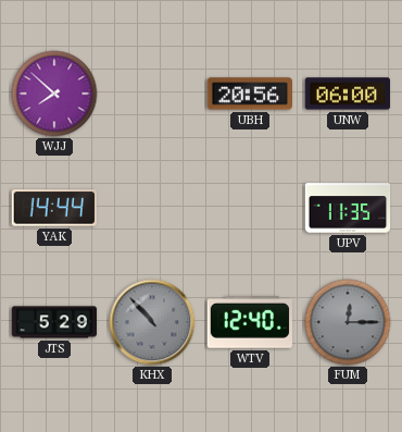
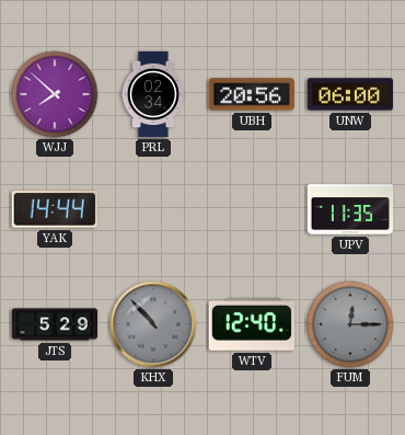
PRL: none -> 02:34 (153, 94)
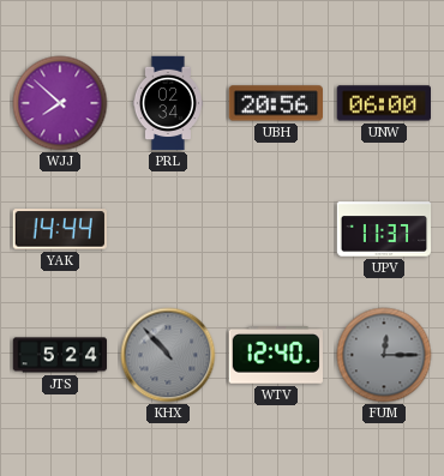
UPV: 11:35 -> 11:37 (384, 229)
JTS: 5:29 -> 5:24 (60, 355)
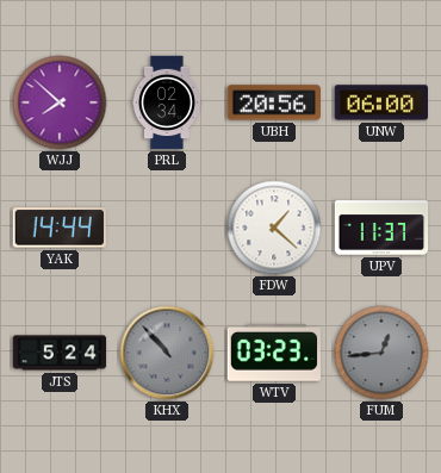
FDW: none -> 1:22 (274, 228)
WTV: 12:40 -> 03:23 (273, 354)
FUM: 12:15 -> 12:44 (381, 353)
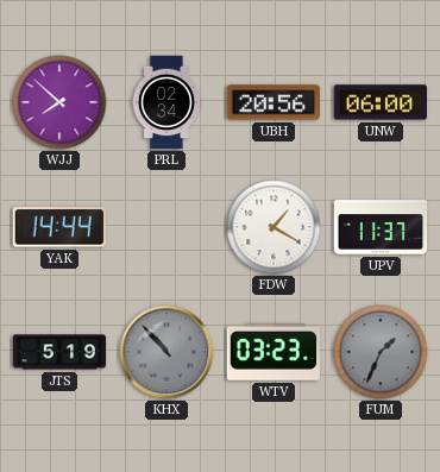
FDW: 1:22 -> 1:20 (274, 227)
JTS: 5:24 -> 5:19 (59, 352)
FUM: 12:44 -> 1:34 (381, 352)
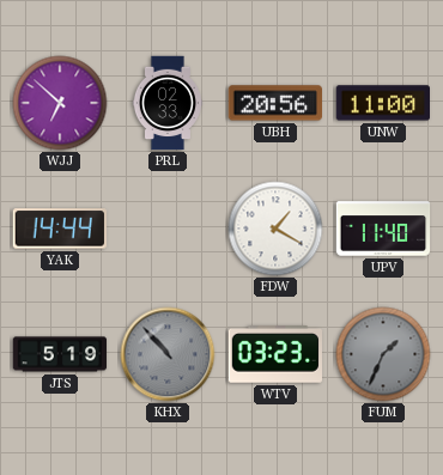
WJJ: 7:52 -> 6:52 (60, 103)
PRL: 02:34 -> 02:33 (168, 103)
UNW: 06:00 -> 11:00 (383, 103)
UPV: 11:37 -> 11:40 (383, 229)
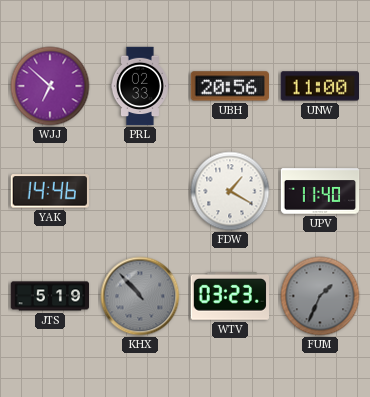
YAK: 14:44 -> 14:46 (50, 191)
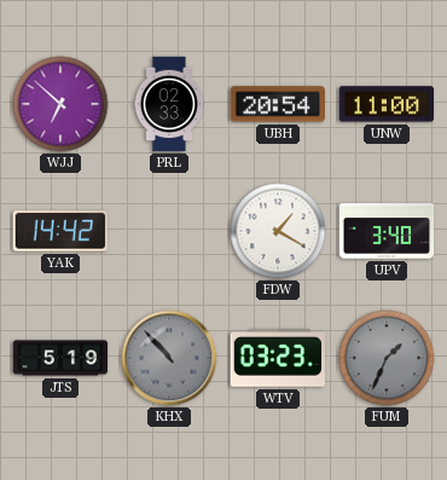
UBH: 20:56 -> 20:54 (277, 104)
YAK: 14:46 -> 14:42 (60, 231)
UPV: 11:40 -> 3:40 (387, 231)
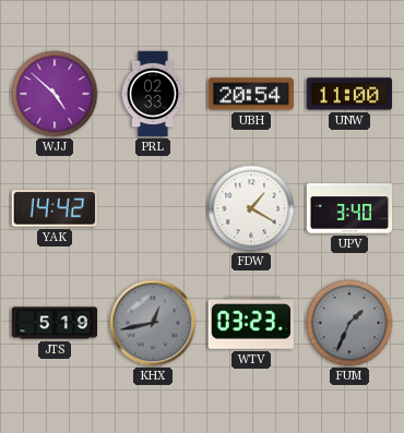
WJJ: 6:52 -> 4:52 (55, 94)
KHX: 10:53 -> 12:43 (153, 323)
